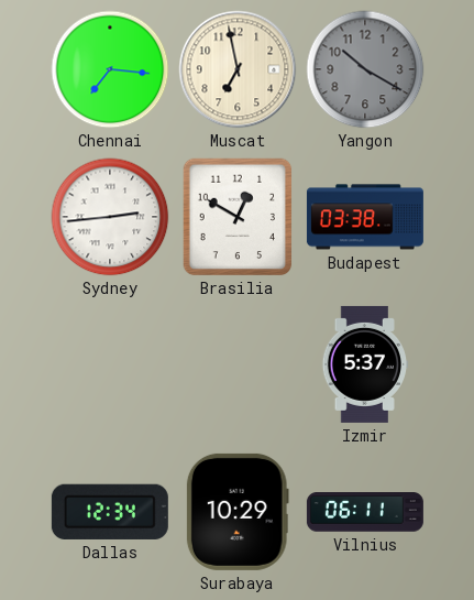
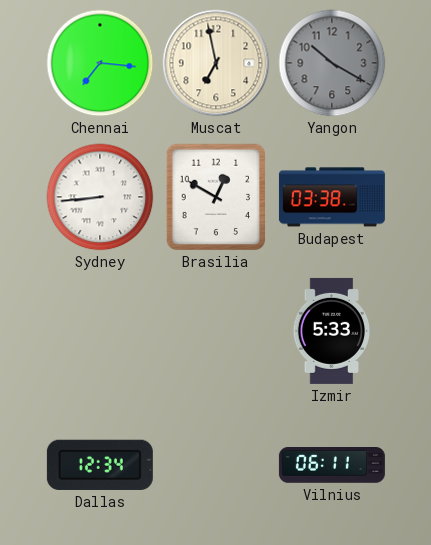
Sydney: 2:44 -> 8:44 (100, 197)
Izmir: 5:37 -> 5:33 (332, 331)
Surabaya: 10:29 -> none (238, 512)
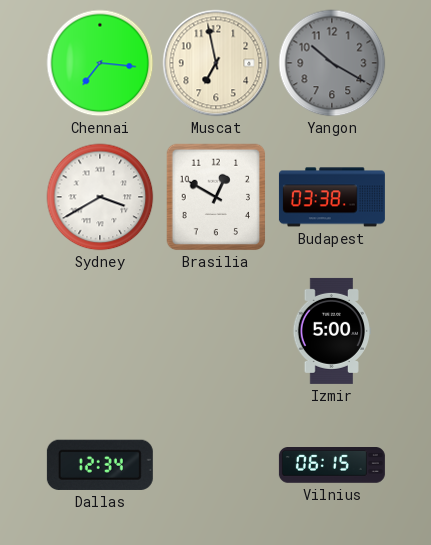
Sydney: 8:44 -> 3:40 (100, 197)
Izmir: 5:33 -> 5:00 (332, 331)
Vilnius: 06:11 -> 06:15 (332, 465)
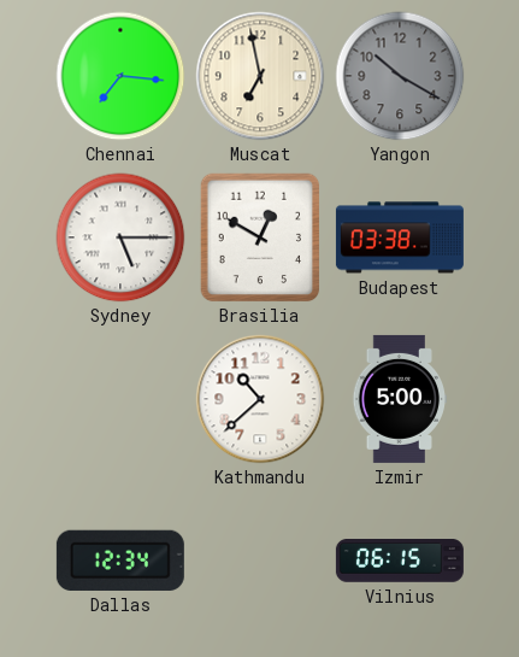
Sydney: 3:40 -> 5:15 (120, 237)
Kathmandu: none -> 10:38 (260, 399)
